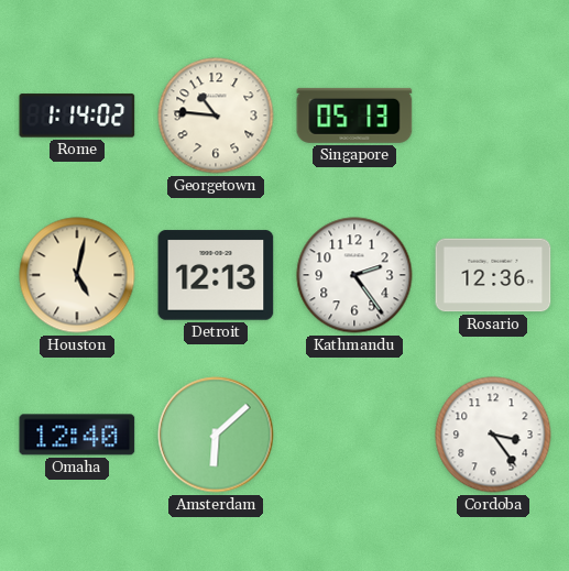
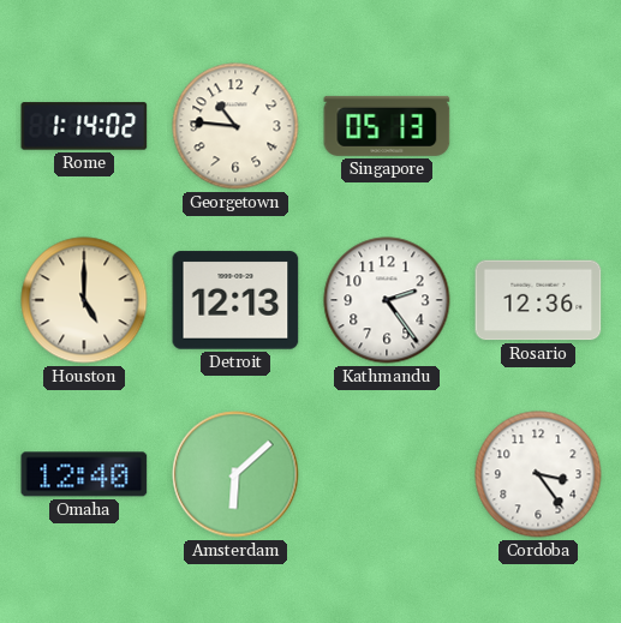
Houston: 5:02 -> 5:00 (84, 300)
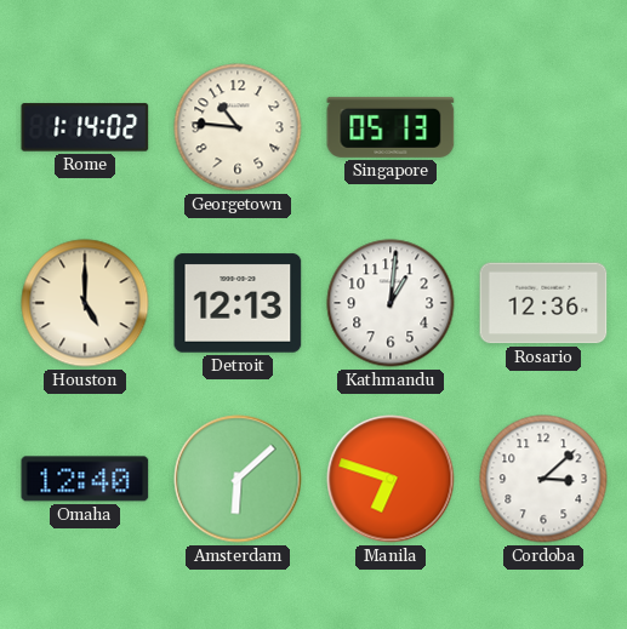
Kathmandu: 2:24 -> 1:01 (391, 303)
Manila: none -> 6:48 (391, 479)
Cordoba: 3:24 -> 3:08 (543, 479)
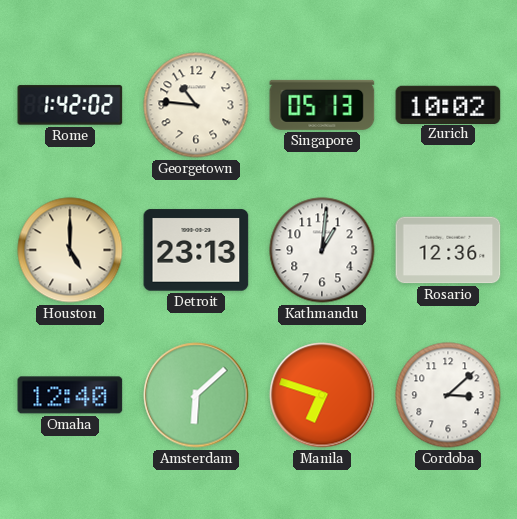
Rome: 1:14 -> 1:42 (70, 105)
Zurich: none -> 10:02 (448, 104)
Detroit: 12:13 -> 23:13 (196, 250)
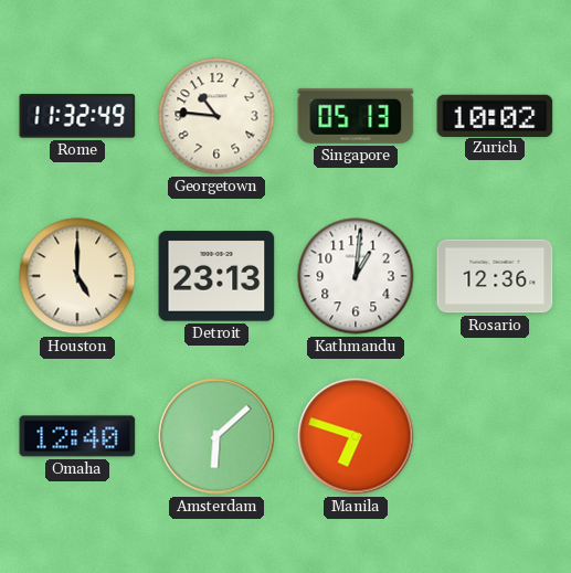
Rome: 1:42 -> 11:32 (77, 116)
Cordoba: 3:08 -> none (448, 395)
